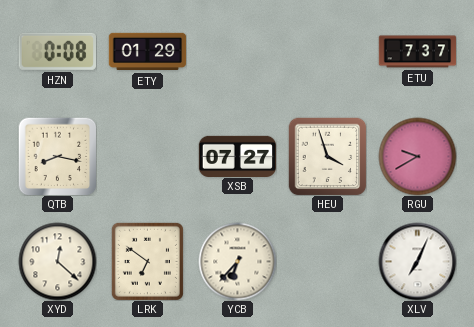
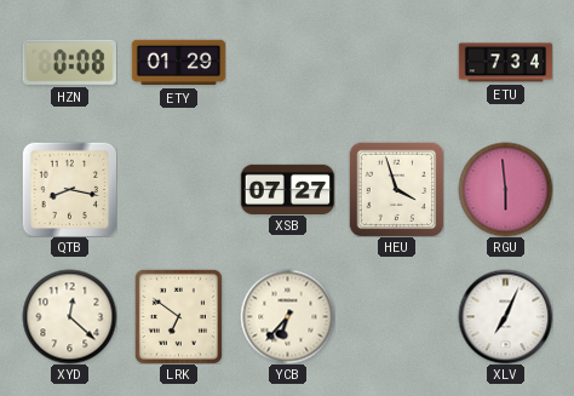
ETU: 7:37 -> 7:34 (505, 63)
RGU: 9:40 -> 5:59 (505, 189)
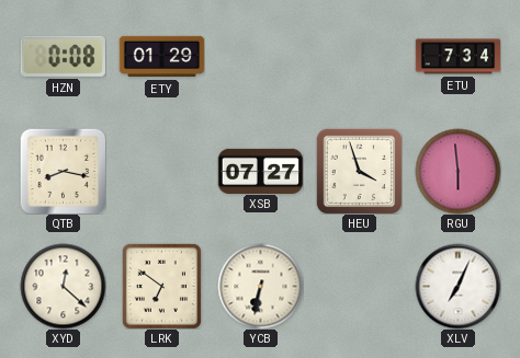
YCB: 6:37 -> 6:32 (260, 286)
